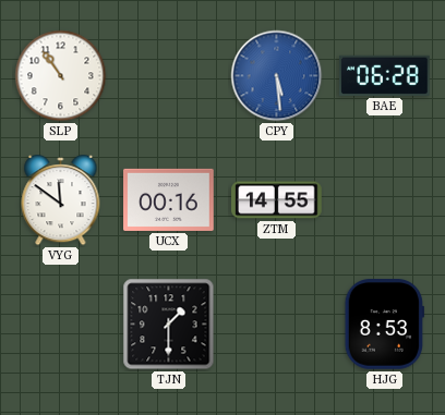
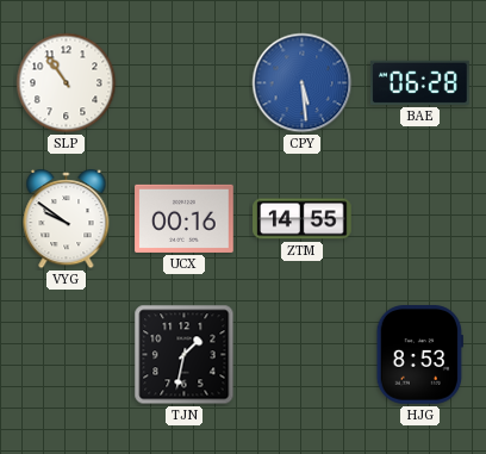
VYG: 11:51 -> 9:51 (67, 220)
TJN: 1:30 -> 1:32 (185, 355)
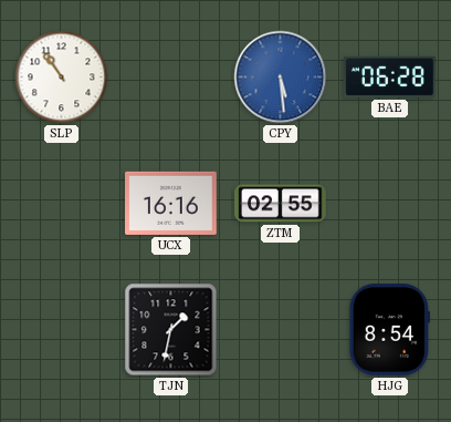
VYG: 9:51 -> none (67, 220)
UCX: 00:16 -> 16:16 (171, 203)
ZTM: 14:55 -> 02:55 (281, 204)
HJG: 8:53 -> 8:54 (389, 330)
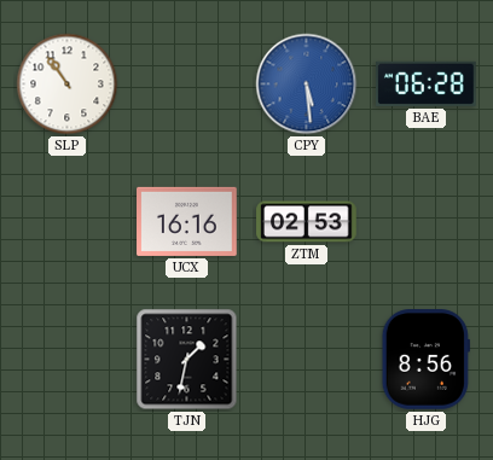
ZTM: 02:55 -> 02:53 (307, 222)
HJG: 8:54 -> 8:56 (425, 360)
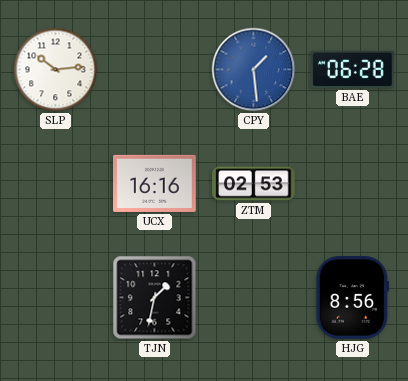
SLP: 10:54 -> 10:14 (56, 70)
CPY: 5:29 -> 1:29 (254, 70)
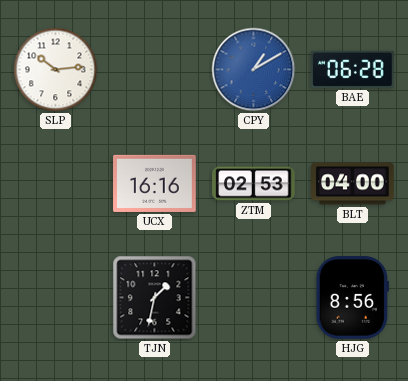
CPY: 1:29 -> 1:10 (254, 70)
BLT: none -> 04:00 (353, 184)
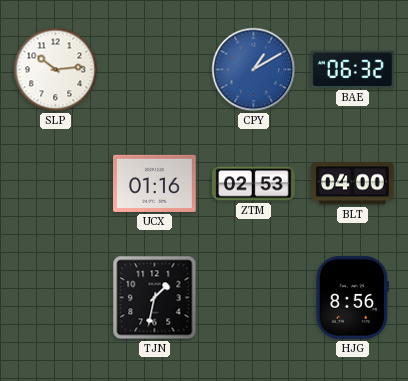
BAE: 06:28 -> 06:32 (353, 69)
UCX: 16:16 -> 01:16 (155, 183)
